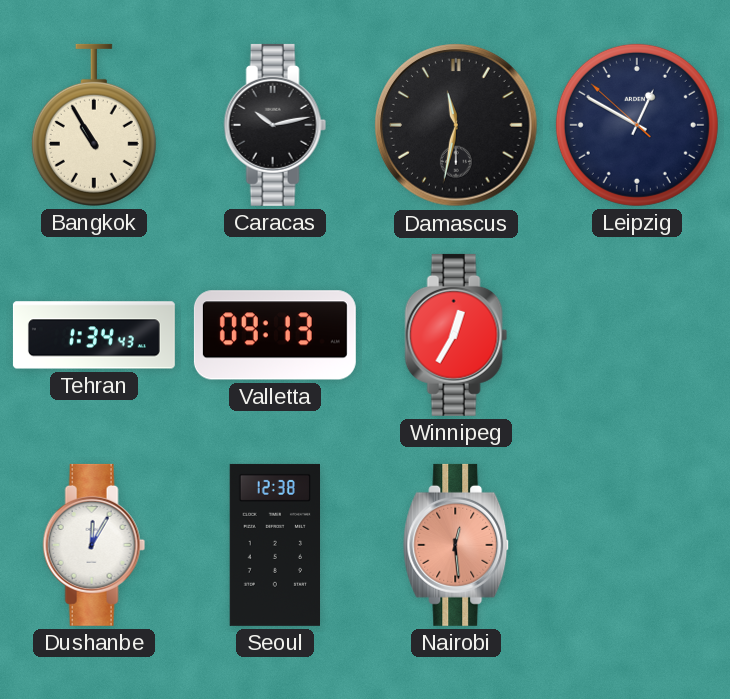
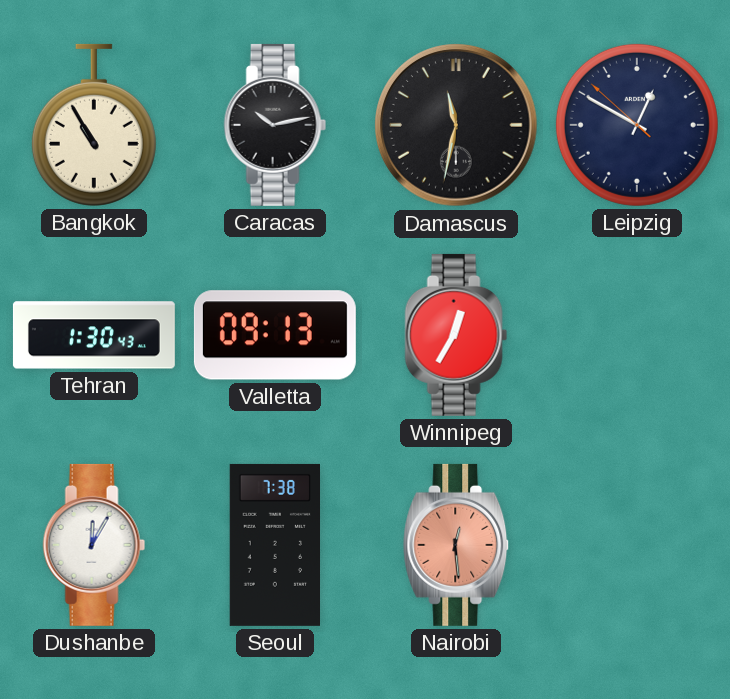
Tehran: 1:34 -> 1:30 (94, 335)
Seoul: 12:38 -> 7:38 (274, 545)
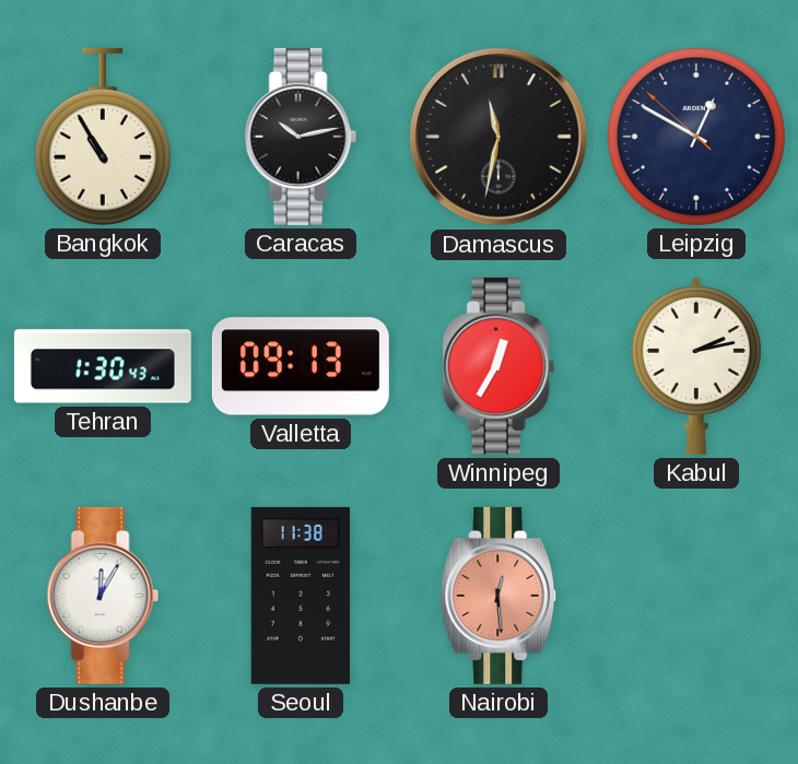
Kabul: none -> 2:13 (696, 365)
Seoul: 7:38 -> 11:38 (300, 596)
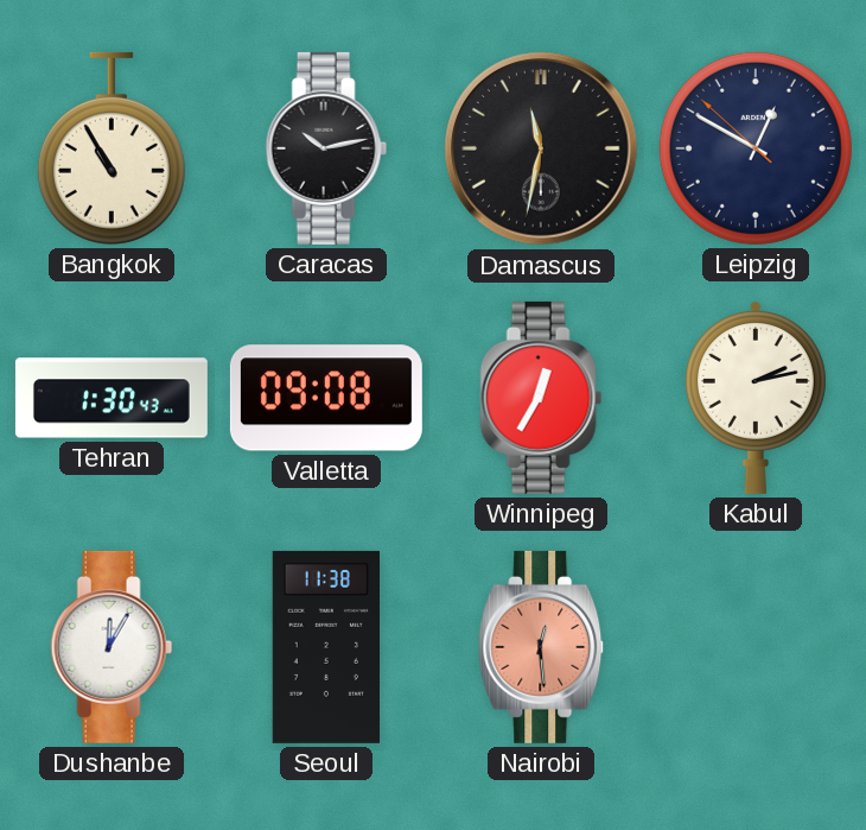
Valletta: 09:13 -> 09:08 (326, 398)
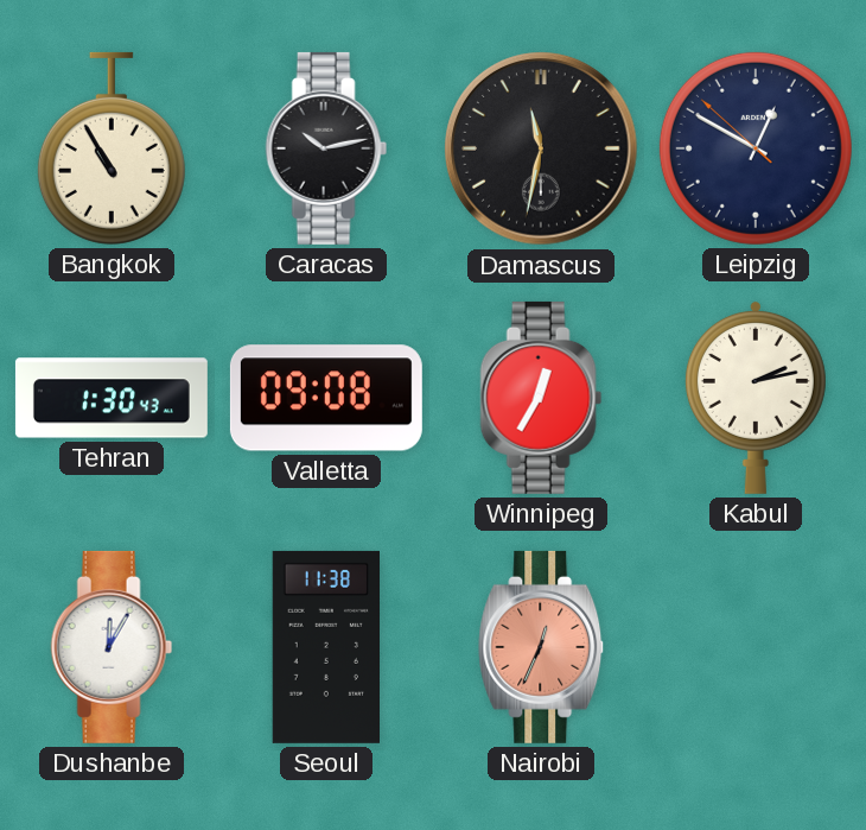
Nairobi: 12:29 -> 12:34 (542, 647)
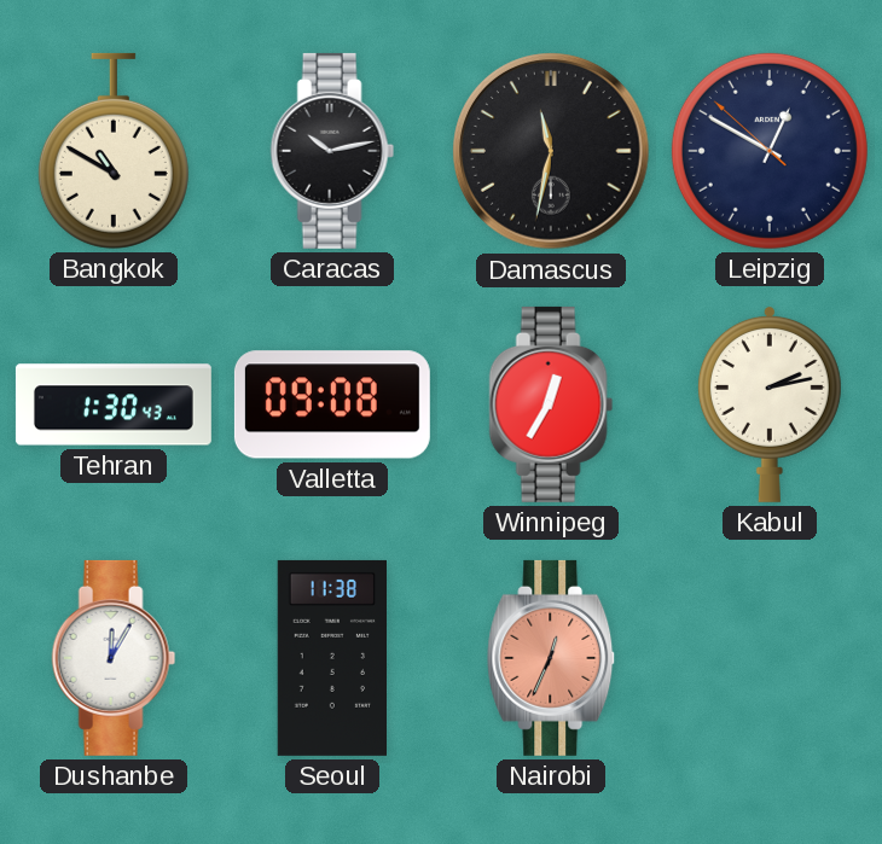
Bangkok: 10:55 -> 10:50 (114, 151)
